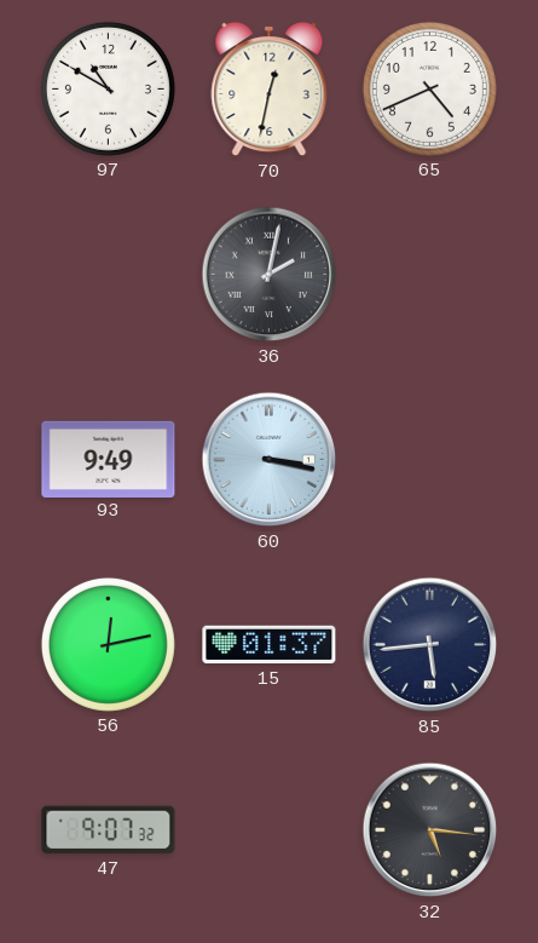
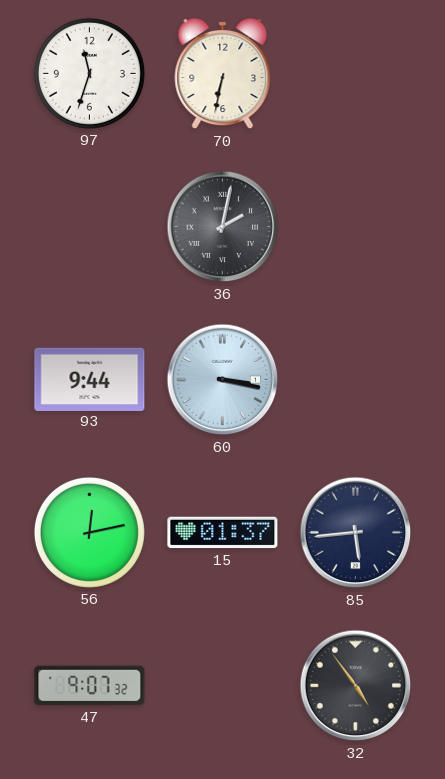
97: 10:50 -> 11:33 (89, 73)
70: 12:32 -> 6:32 (223, 74)
65: 4:41 -> none (429, 88)
93: 9:49 -> 9:44 (90, 379)
32: 5:16 -> 4:54 (356, 686)
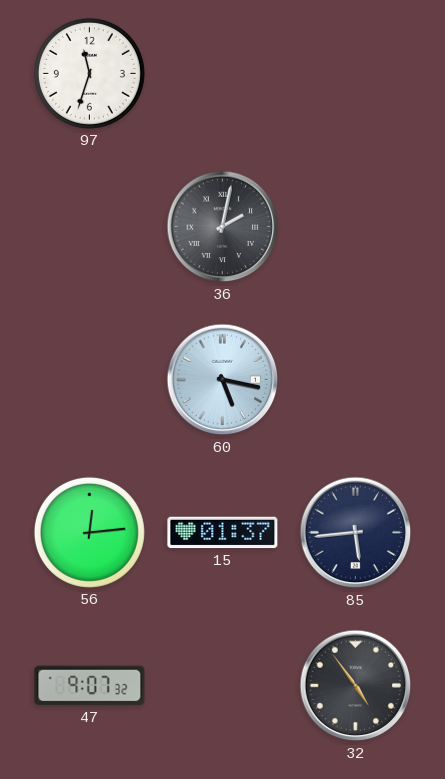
70: 6:32 -> none (223, 74)
93: 9:44 -> none (90, 379)
60: 3:17 -> 5:17 (223, 380)
56: 12:13 -> 12:14 (89, 532)
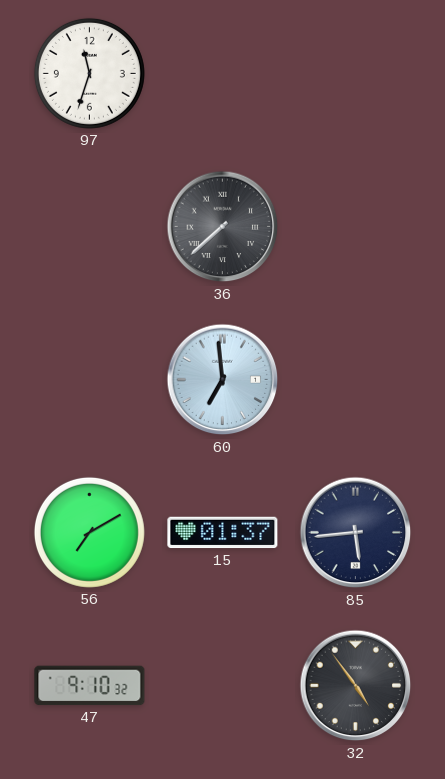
36: 2:02 -> 7:38 (223, 227)
60: 5:17 -> 6:59 (223, 380)
56: 12:14 -> 7:10 (89, 532)
47: 9:07 -> 9:10 (90, 686)
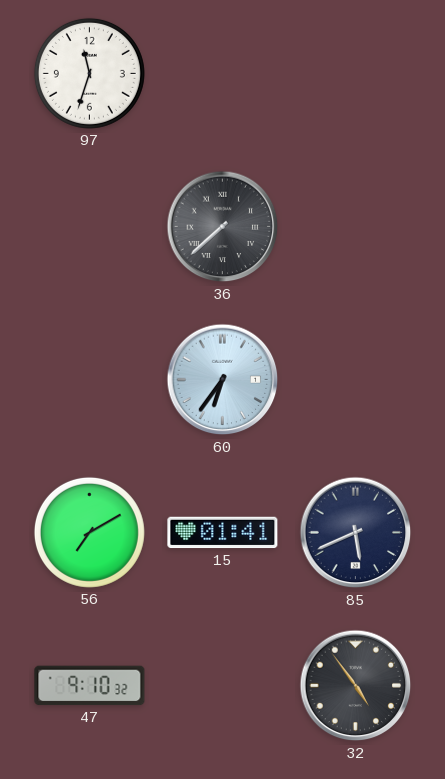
60: 6:59 -> 6:36 (223, 380)
15: 01:37 -> 01:41 (223, 533)
85: 5:44 -> 5:41 (356, 533)
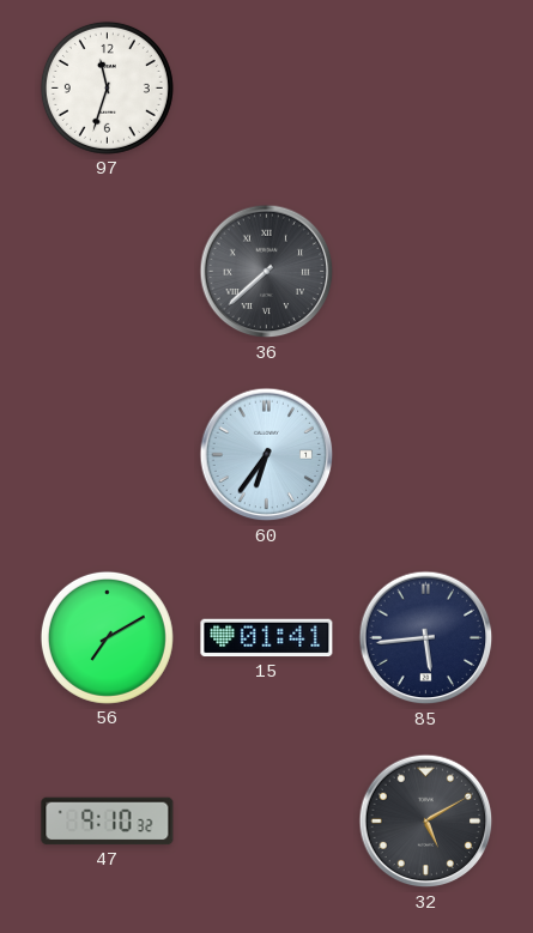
85: 5:41 -> 5:44 (426, 638)
32: 4:54 -> 5:10 (426, 822)
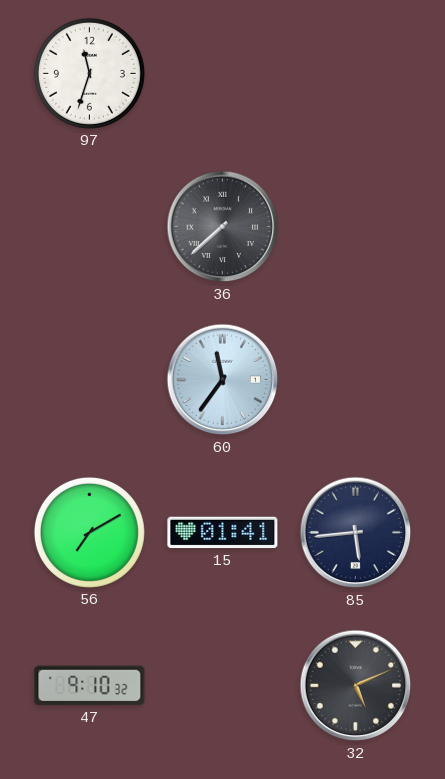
60: 6:36 -> 11:36 (223, 380)
32: 5:10 -> 5:11 (356, 686)
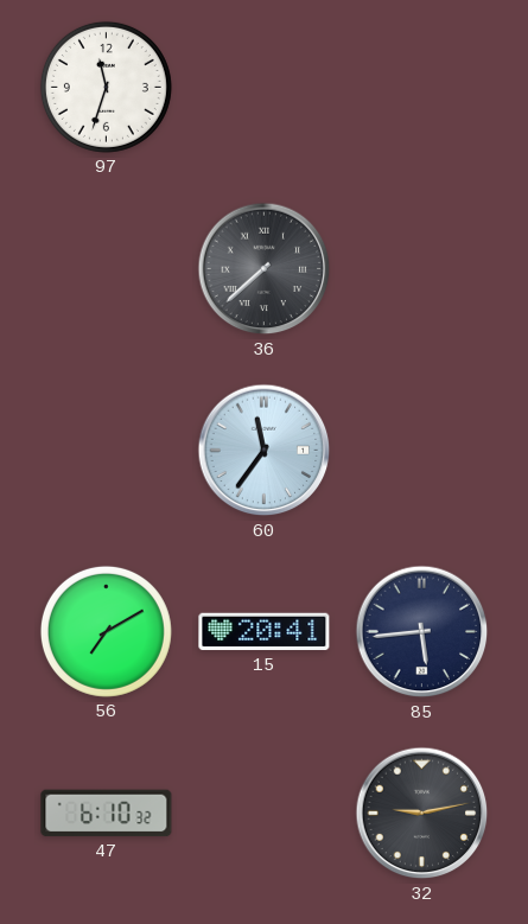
15: 01:41 -> 20:41 (265, 632)
47: 9:10 -> 6:10 (107, 814)
32: 5:11 -> 9:13 (422, 814)
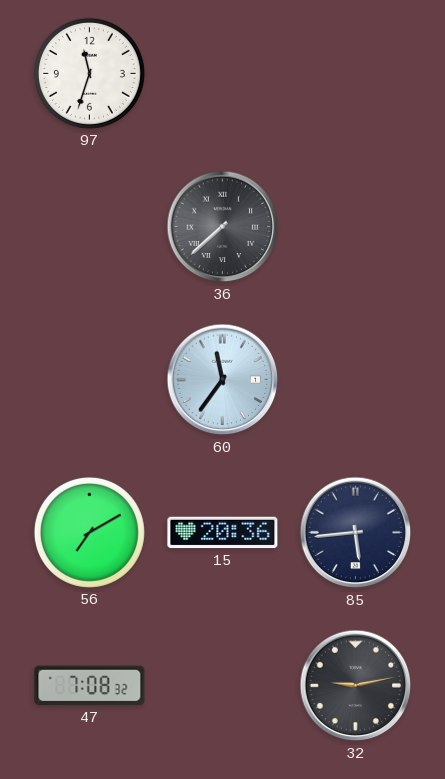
15: 20:41 -> 20:36 (223, 533)
47: 6:10 -> 7:08 (90, 686)
